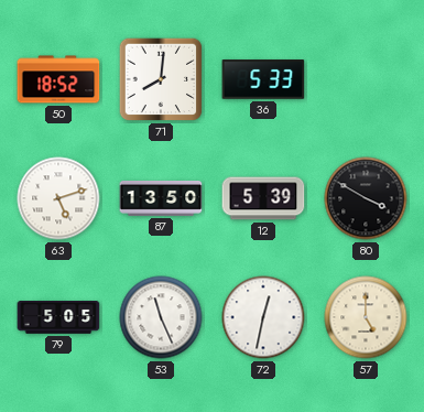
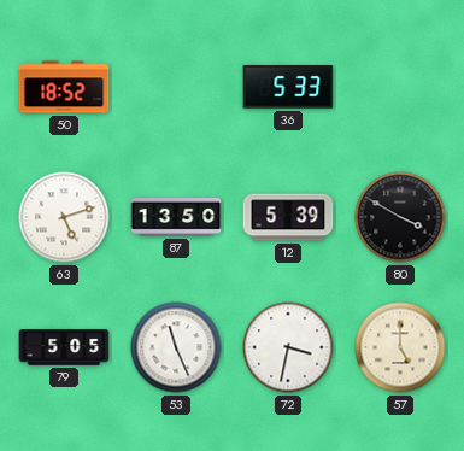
71: 8:01 -> none (161, 79)
72: 12:32 -> 3:32 (288, 347)
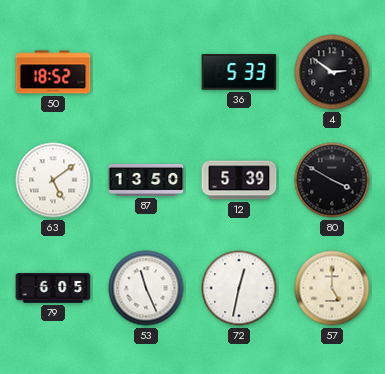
4: none -> 2:51 (332, 72)
63: 5:12 -> 5:09 (53, 180)
79: 5:05 -> 6:05 (53, 289)
72: 3:32 -> 12:32 (239, 288)
